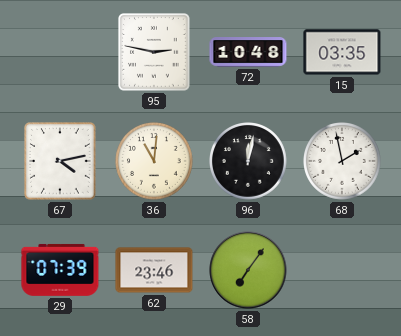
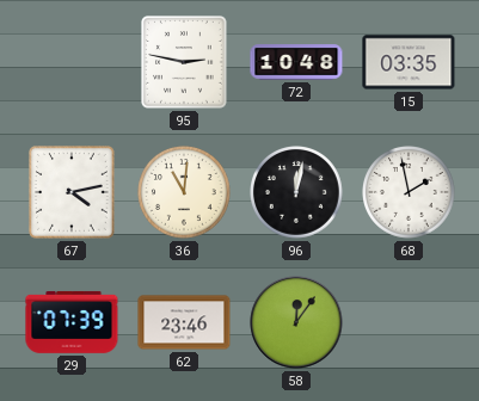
58: 7:06 -> 12:06 (296, 322)
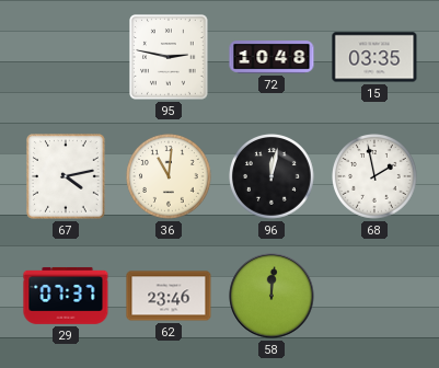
29: 07:39 -> 07:37 (66, 296)
58: 12:06 -> 12:01 (272, 296)
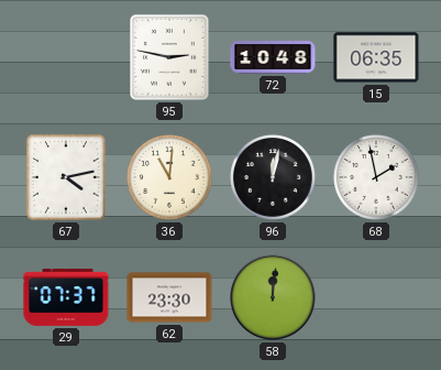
15: 03:35 -> 06:35 (376, 57)
62: 23:46 -> 23:30 (169, 297)
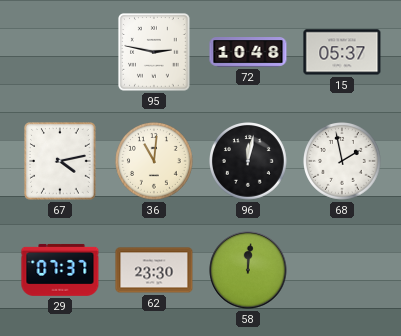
15: 06:35 -> 05:37 (342, 52)
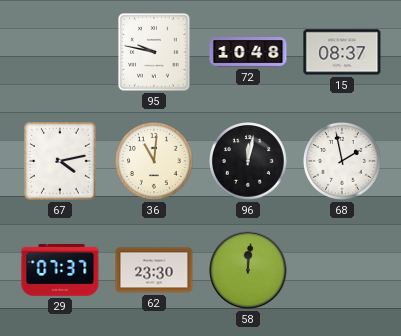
95: 2:47 -> 9:47 (155, 53)
15: 05:37 -> 08:37 (342, 52)
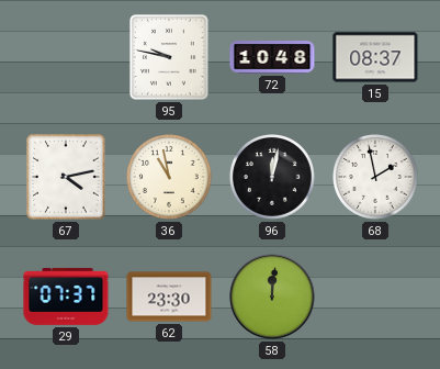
36: 11:01 -> 10:58 (170, 178)
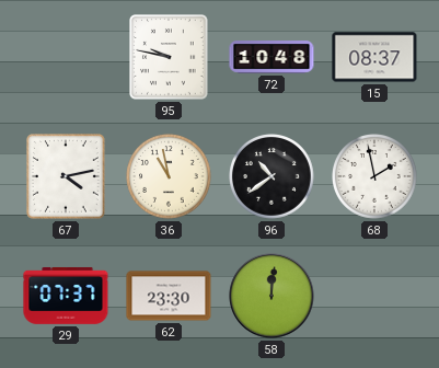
96: 12:02 -> 10:39 (273, 177)
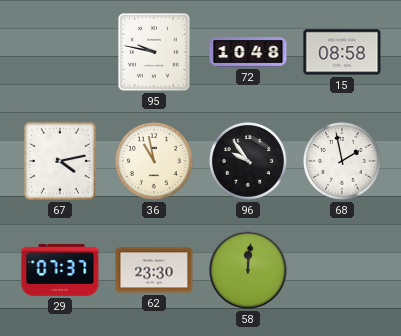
15: 08:37 -> 08:58 (342, 52)
96: 10:39 -> 9:54 (249, 162)
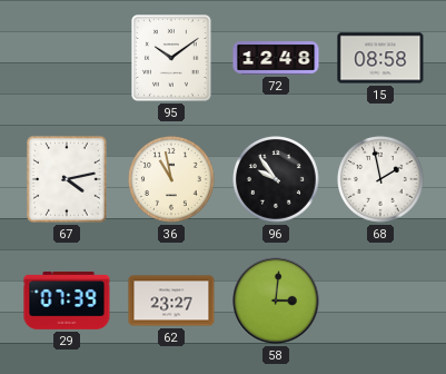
95: 9:47 -> 10:09 (172, 59)
72: 10:48 -> 12:48 (276, 58)
29: 07:37 -> 07:39 (67, 301)
62: 23:30 -> 23:27 (171, 301)
58: 12:01 -> 3:01 (276, 301)
